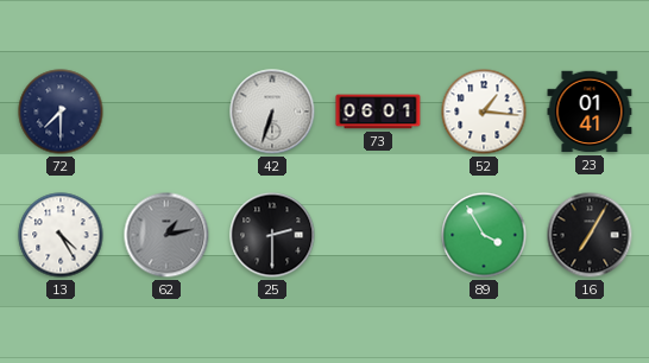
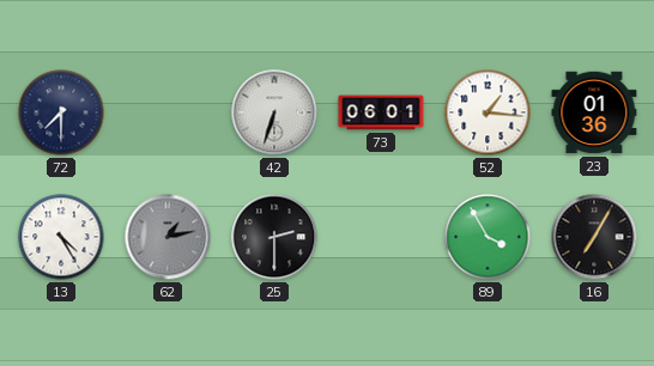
23: 01:41 -> 01:36 (594, 112)
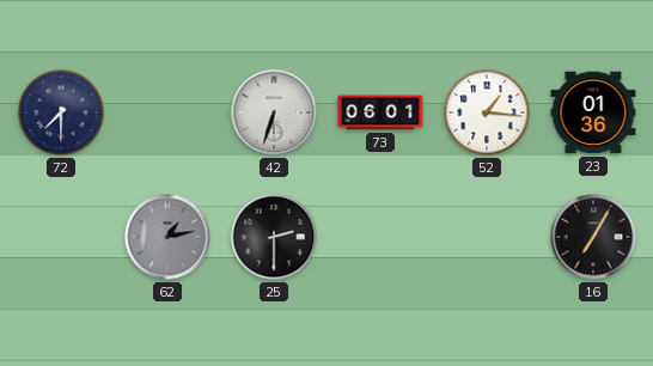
13: 4:25 -> none (61, 237)
89: 3:55 -> none (488, 237)
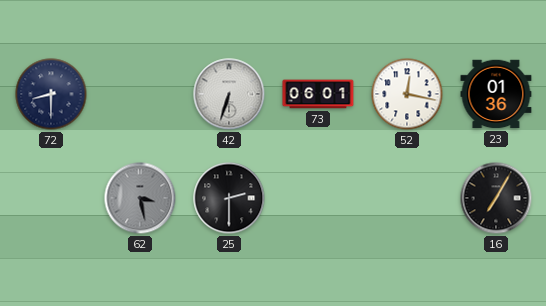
72: 7:30 -> 8:30 (51, 94)
52: 1:16 -> 12:17 (407, 94)
62: 1:13 -> 3:28 (140, 198)
